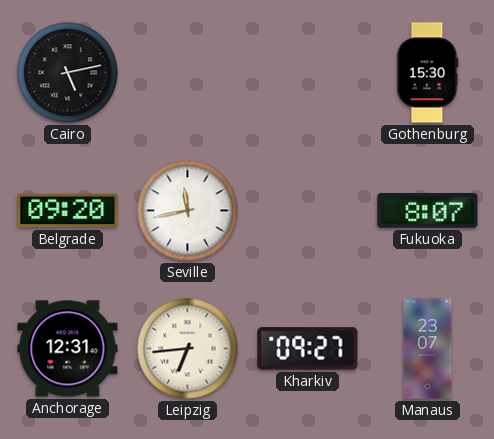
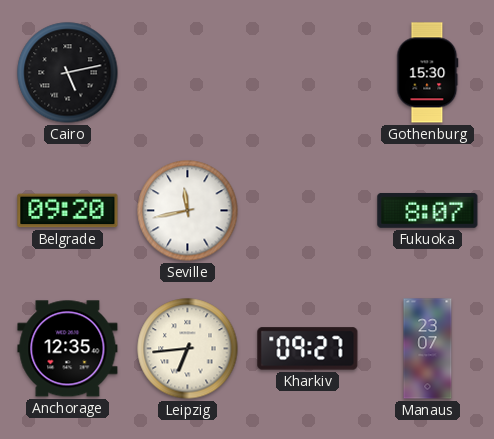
Anchorage: 12:31 -> 12:35 (68, 349)
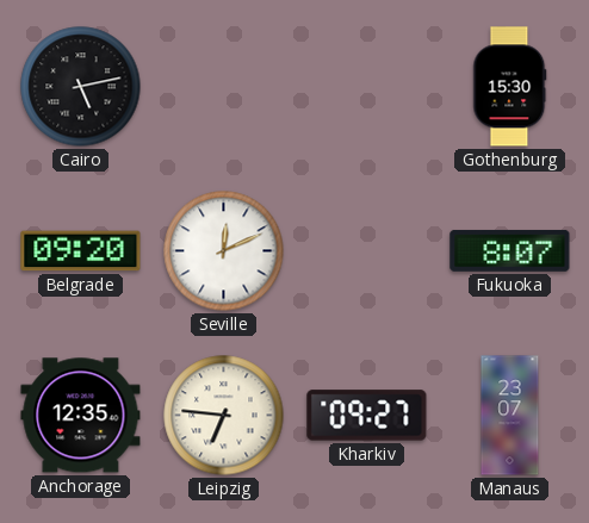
Seville: 11:43 -> 12:11 (224, 251)
Leipzig: 6:44 -> 6:46 (224, 416)
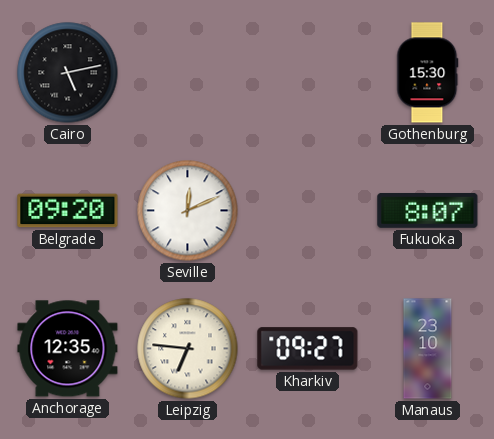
Manaus: 23:07 -> 23:10 (428, 349)
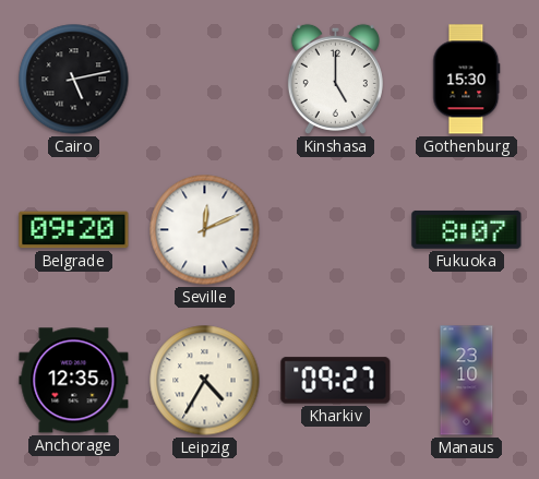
Kinshasa: none -> 5:00 (335, 79)
Leipzig: 6:46 -> 4:35 (205, 381)
